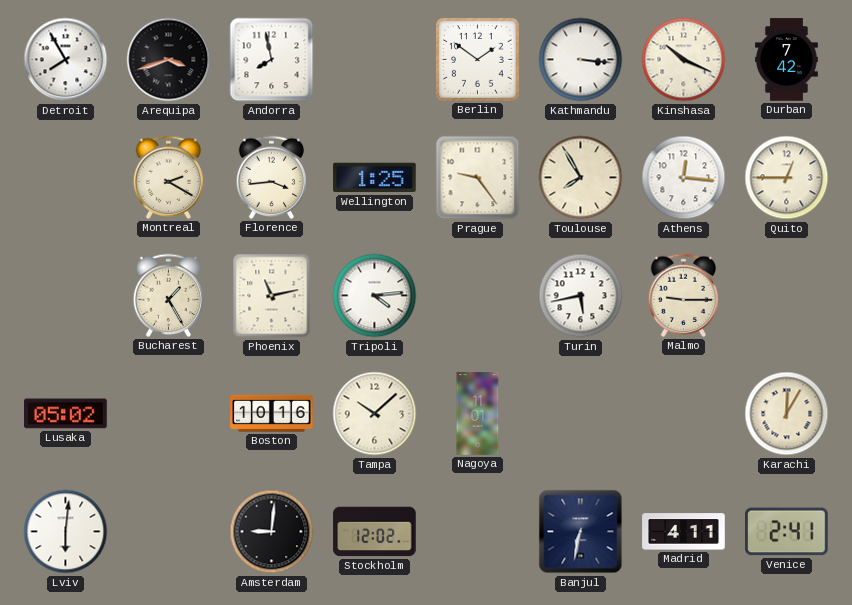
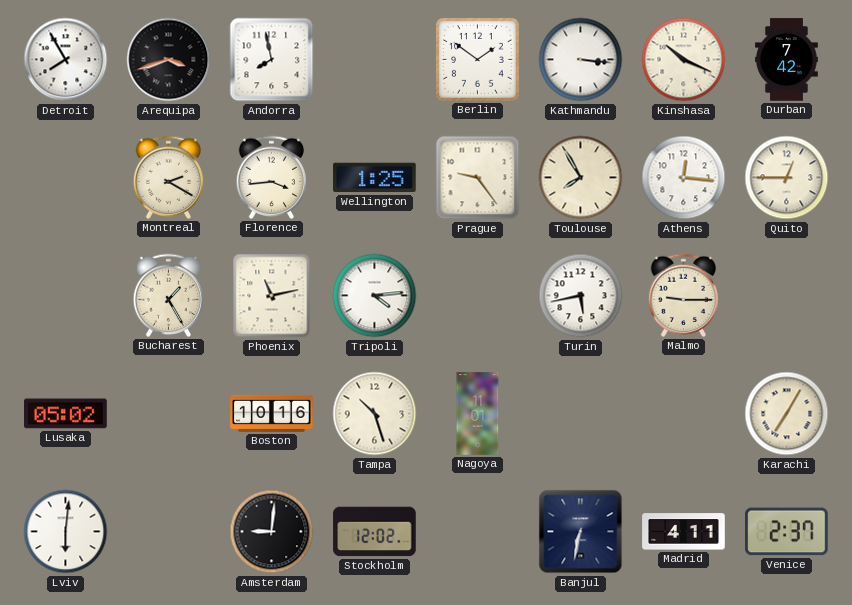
Tampa: 10:08 -> 10:27 (375, 414)
Karachi: 12:05 -> 7:05 (787, 414)
Venice: 2:41 -> 2:37 (787, 532)
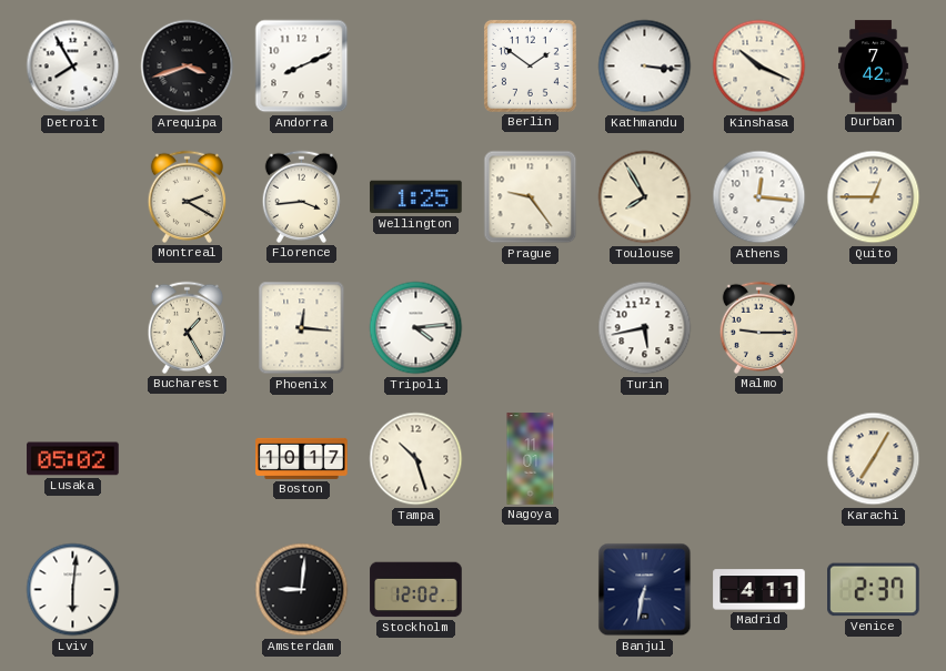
Andorra: 7:58 -> 8:11 (302, 67)
Phoenix: 11:13 -> 12:16 (302, 328)
Boston: 10:16 -> 10:17 (302, 458)
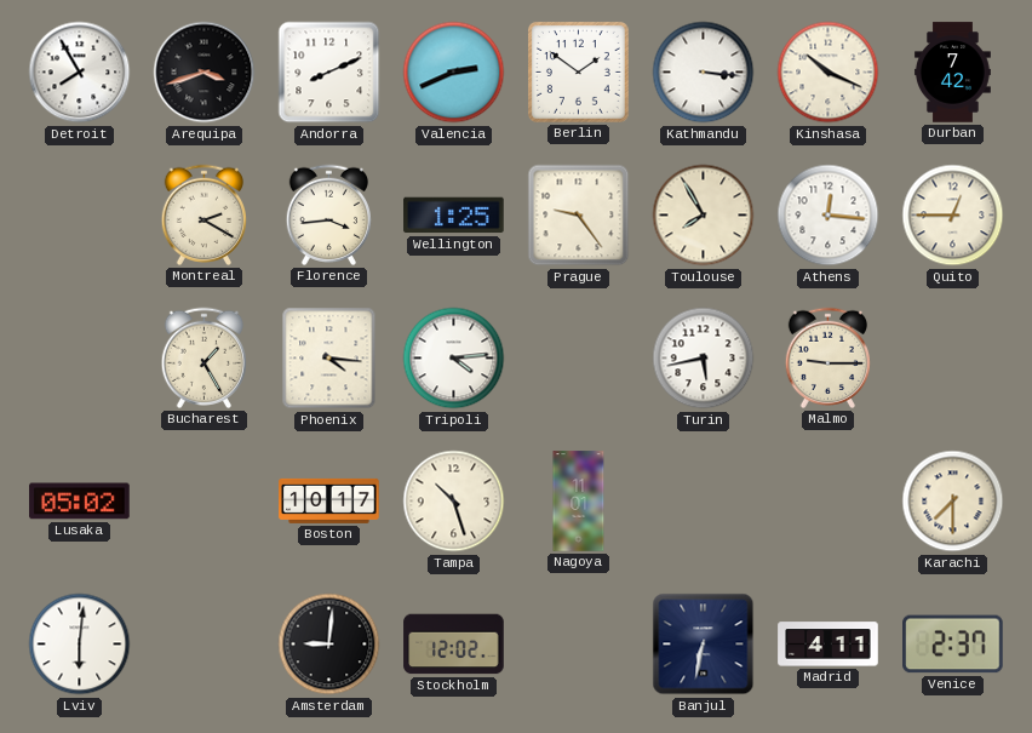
Valencia: none -> 2:41 (454, 73)
Phoenix: 12:16 -> 4:16 (329, 359)
Karachi: 7:05 -> 7:30 (953, 502)
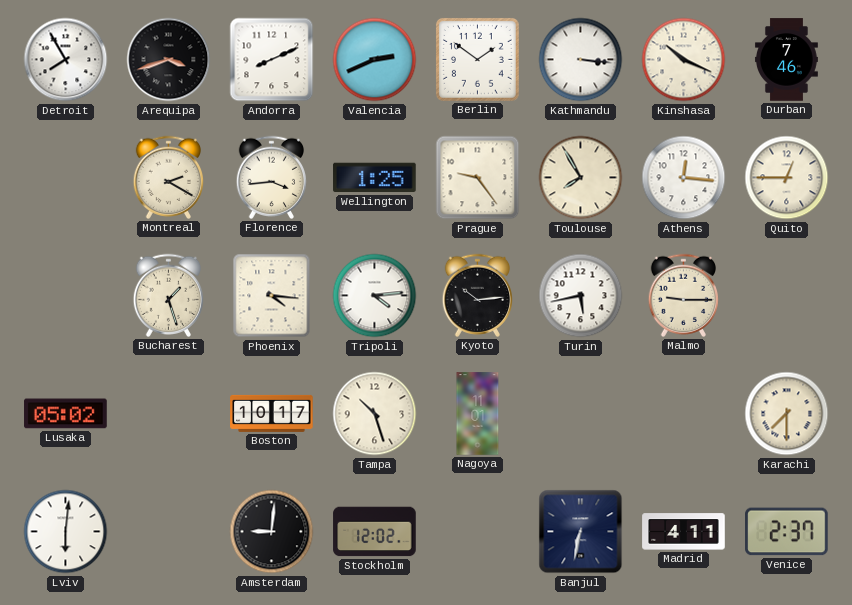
Durban: 7:42 -> 7:46 (786, 60)
Bucharest: 1:25 -> 1:27 (168, 295)
Kyoto: none -> 10:14 (477, 295)
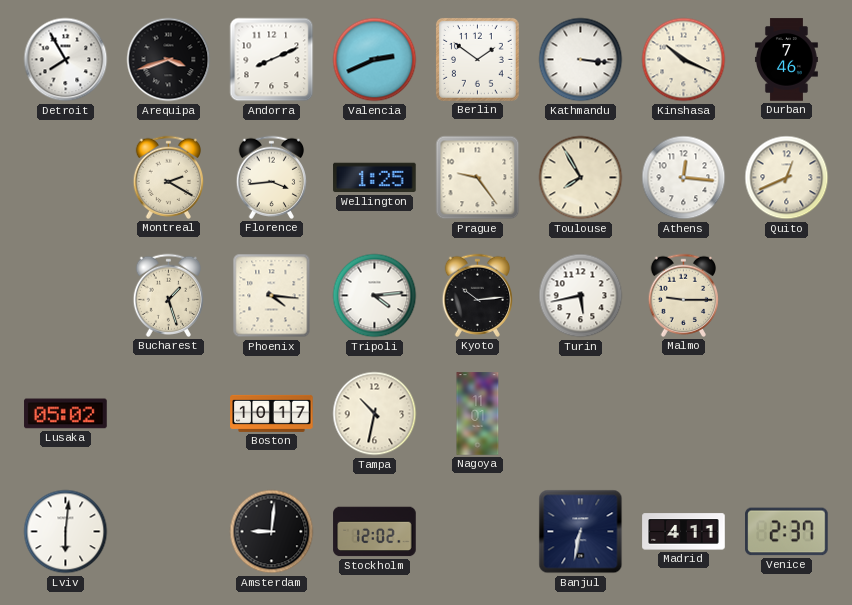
Quito: 12:45 -> 12:41 (787, 178)
Tampa: 10:27 -> 10:32 (375, 414)
Karachi: 7:30 -> none (787, 414)
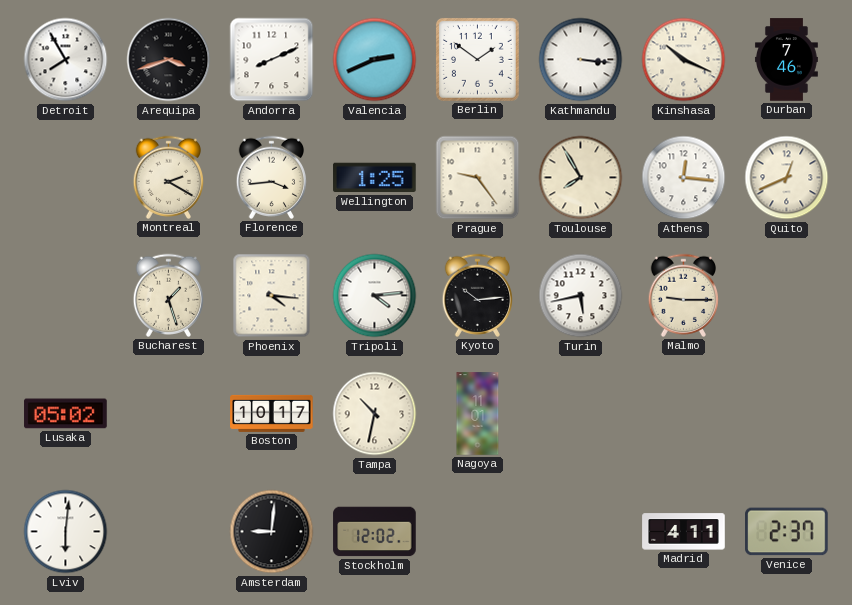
Banjul: 6:32 -> none (581, 532)
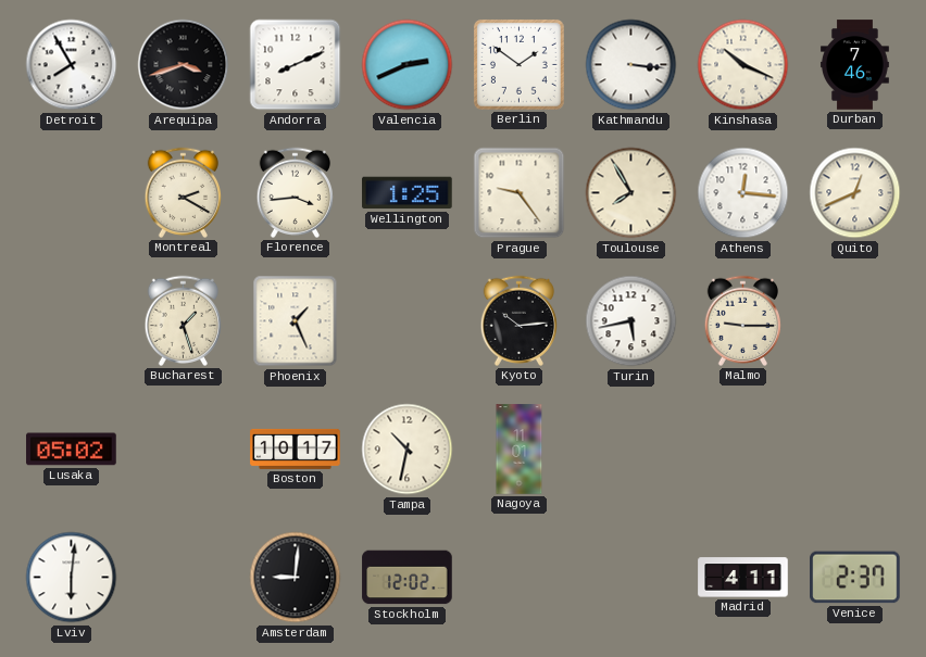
Phoenix: 4:16 -> 1:26 (296, 321)
Tripoli: 4:14 -> none (375, 296)
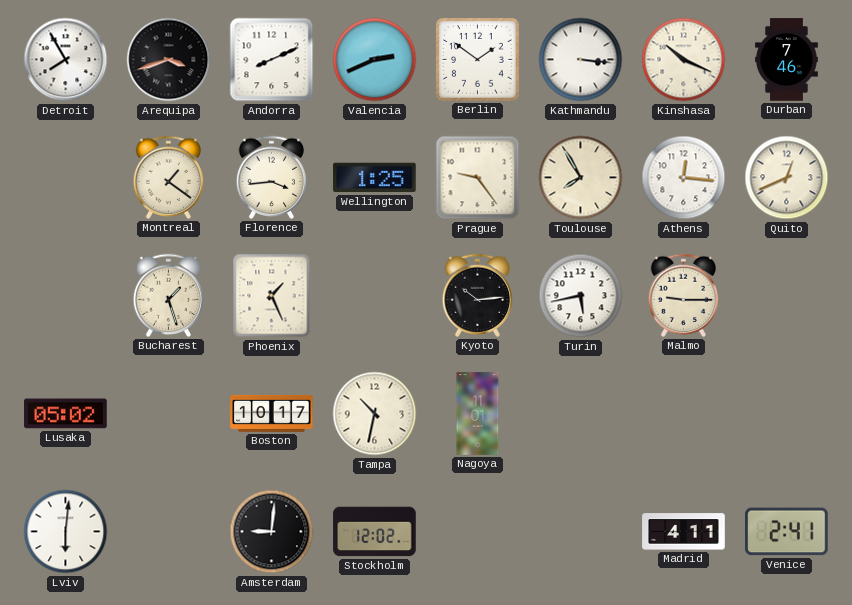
Montreal: 2:20 -> 1:21 (168, 177)
Venice: 2:37 -> 2:41 (787, 532)
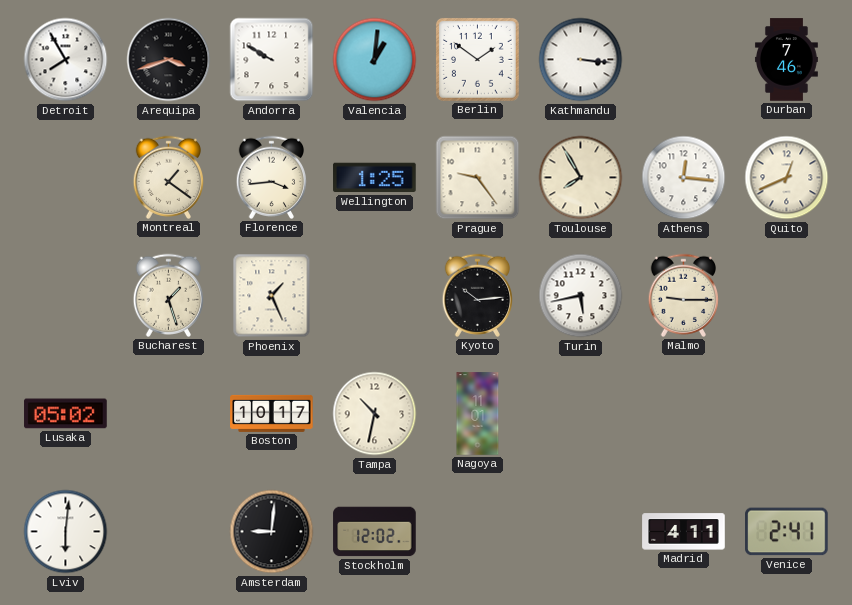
Andorra: 8:11 -> 9:50 (272, 60)
Valencia: 2:41 -> 1:01 (375, 60)
Kinshasa: 10:19 -> none (684, 60)
